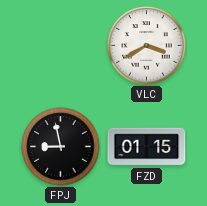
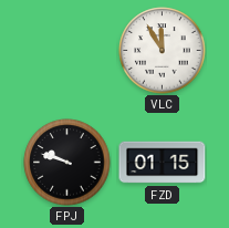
VLC: 3:40 -> 11:55 (163, 51)
FPJ: 8:58 -> 9:48 (67, 163)
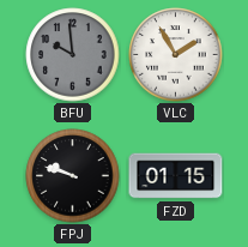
BFU: none -> 9:59 (73, 55)
VLC: 11:55 -> 1:55 (176, 55)
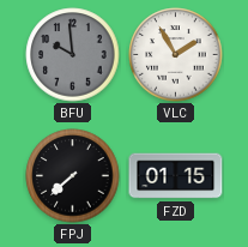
FPJ: 9:48 -> 7:38 (73, 176)
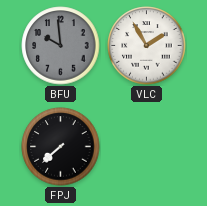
FZD: 01:15 -> none (176, 176)
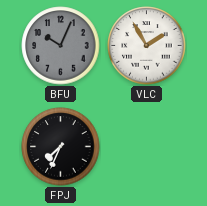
BFU: 9:59 -> 10:04 (61, 46)
FPJ: 7:38 -> 7:34 (61, 147)
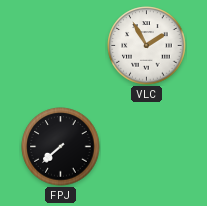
BFU: 10:04 -> none (61, 46)
FPJ: 7:34 -> 7:38 (61, 147)
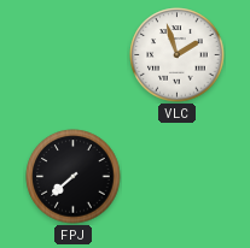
VLC: 1:55 -> 1:57 (178, 55)
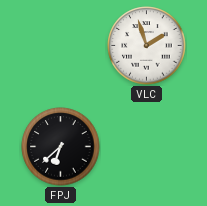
FPJ: 7:38 -> 6:38 (61, 147)
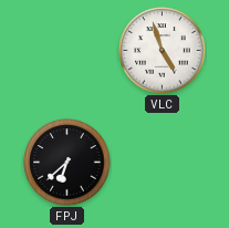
VLC: 1:57 -> 4:57 (163, 51)
